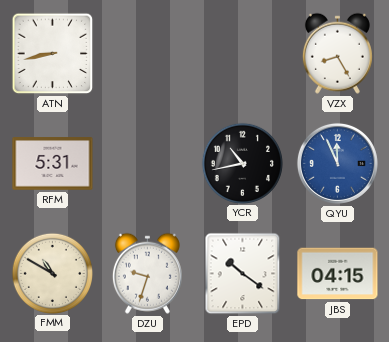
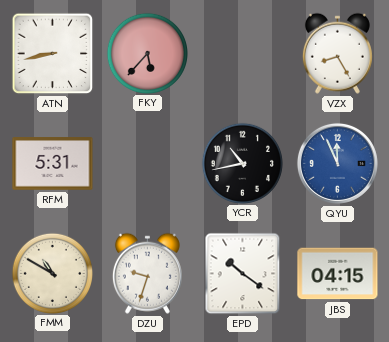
FKY: none -> 5:37 (147, 53)
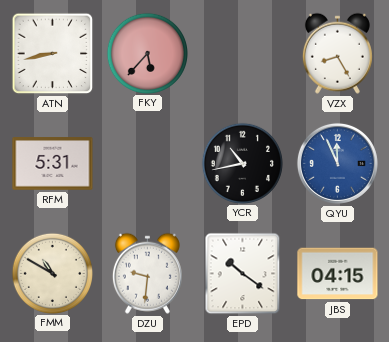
DZU: 9:33 -> 9:31 (147, 273)
